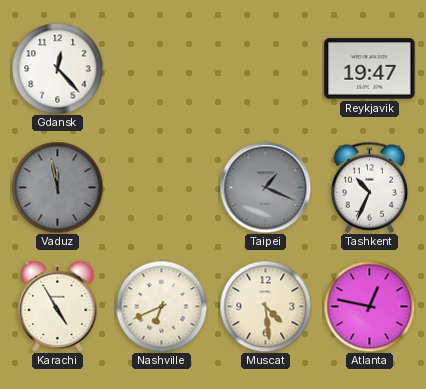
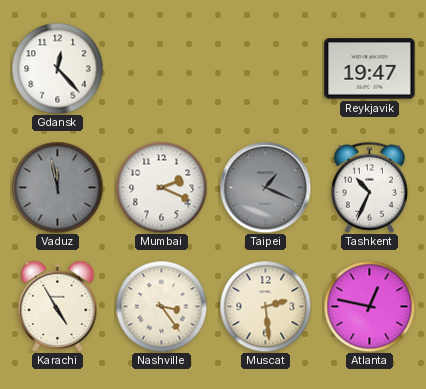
Mumbai: none -> 2:19 (161, 187)
Nashville: 6:41 -> 3:24 (161, 306)
Muscat: 4:29 -> 2:29 (265, 306)
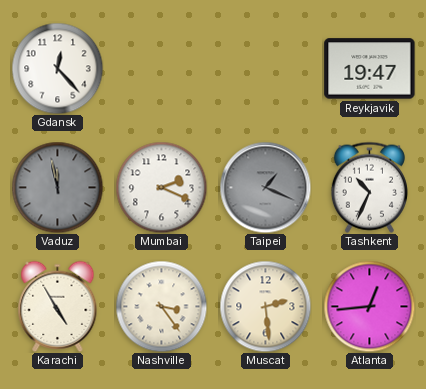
Atlanta: 12:47 -> 12:44 (369, 306)
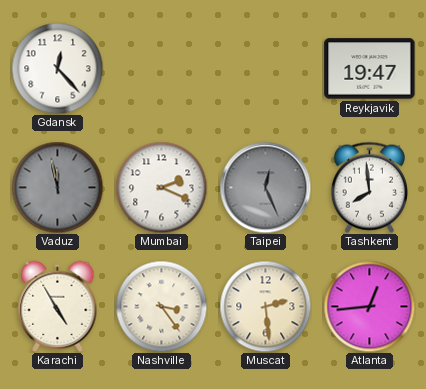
Taipei: 1:19 -> 12:26 (265, 187)
Tashkent: 10:34 -> 7:59 (369, 187)
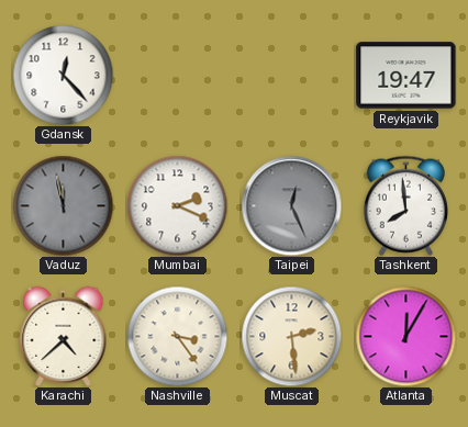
Karachi: 4:55 -> 4:38 (64, 336)
Atlanta: 12:44 -> 12:05 (405, 336)
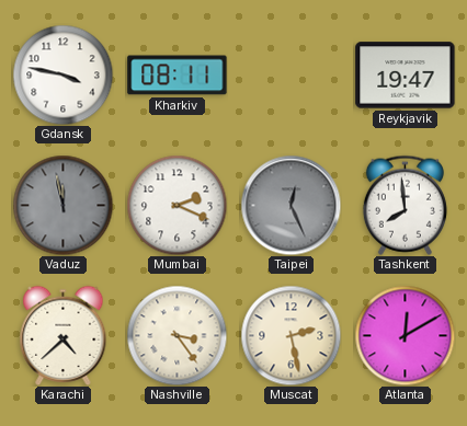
Gdansk: 12:23 -> 3:47 (62, 74)
Kharkiv: none -> 08:11 (178, 76)
Muscat: 2:29 -> 2:28 (291, 335)
Atlanta: 12:05 -> 12:10 (405, 335)
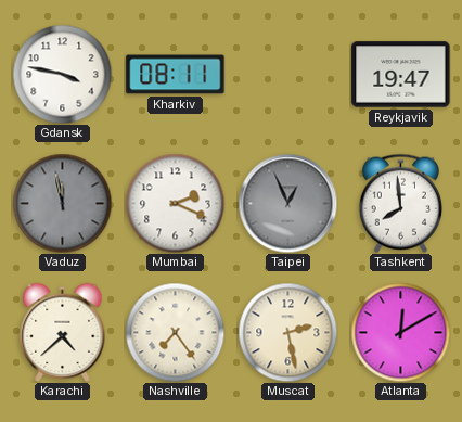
Taipei: 12:26 -> 12:56 (287, 203)
Nashville: 3:24 -> 7:24 (175, 332)
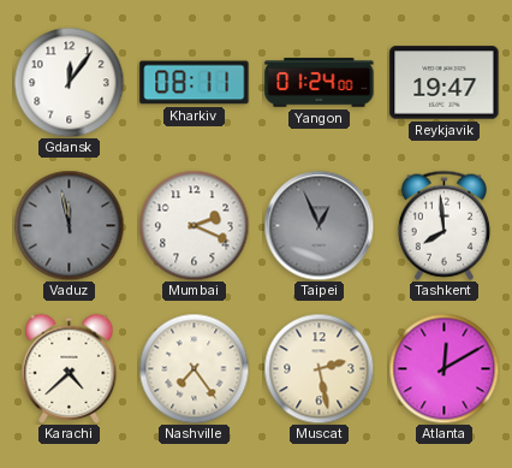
Gdansk: 3:47 -> 12:06 (69, 82)
Yangon: none -> 01:24 (320, 83)
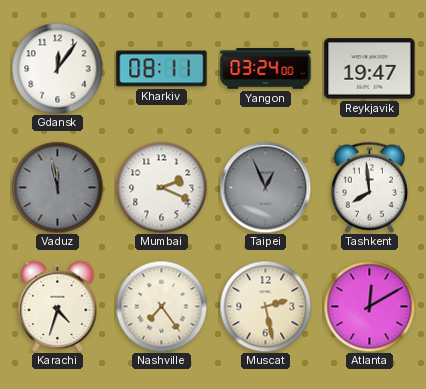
Yangon: 01:24 -> 03:24 (266, 69)
Karachi: 4:38 -> 4:33 (58, 306)
